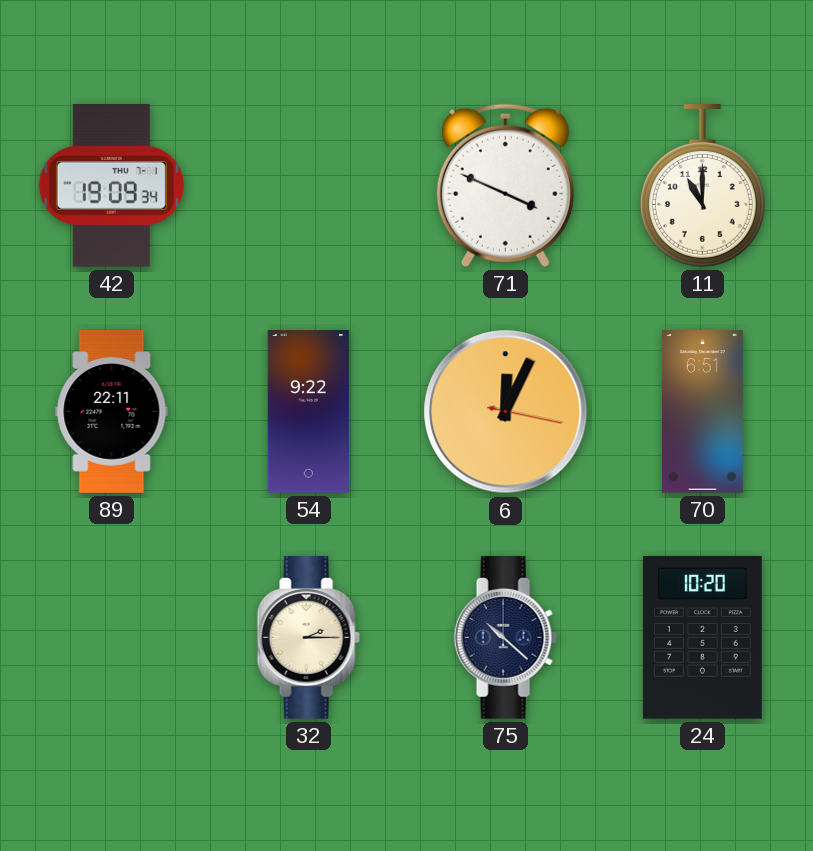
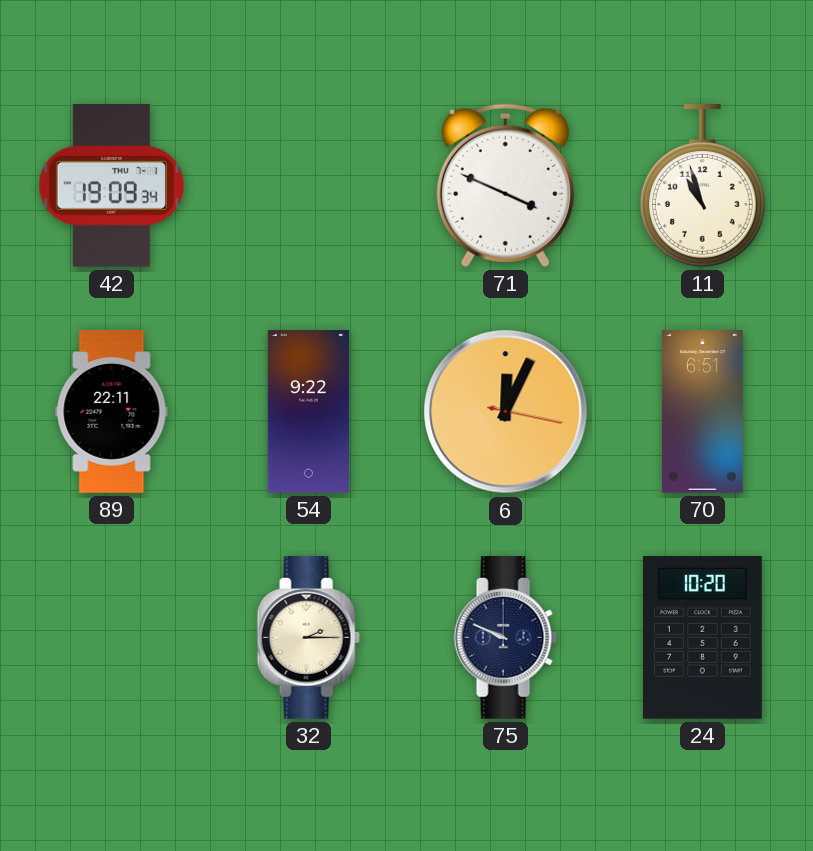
11: 11:00 -> 10:57 (702, 186)
75: 10:22 -> 9:49 (505, 638)
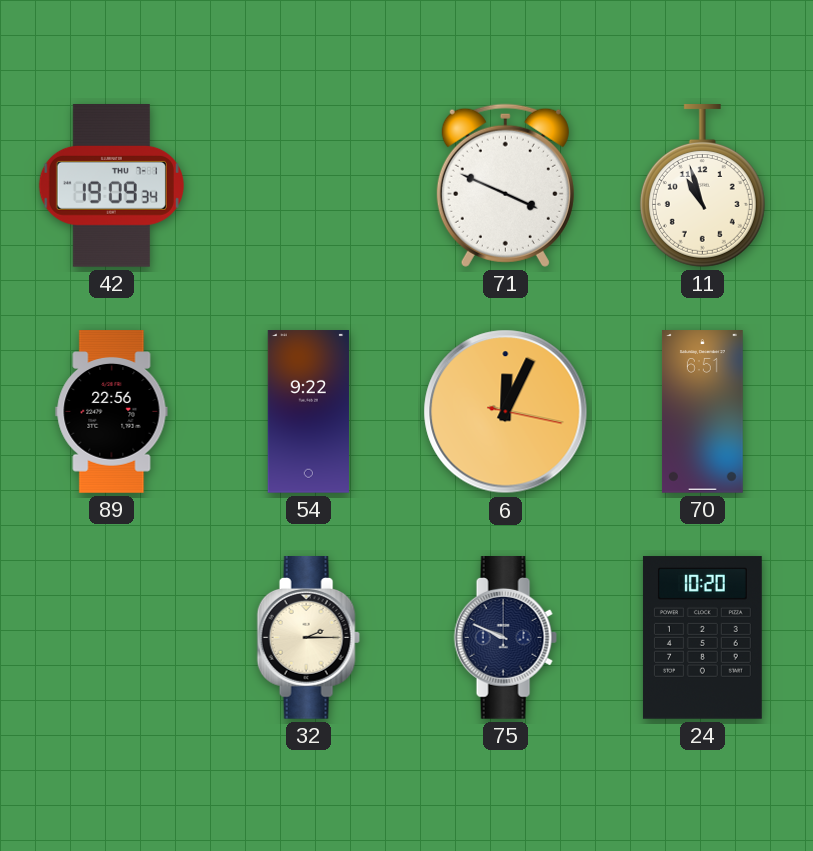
89: 22:11 -> 22:56 (112, 412)
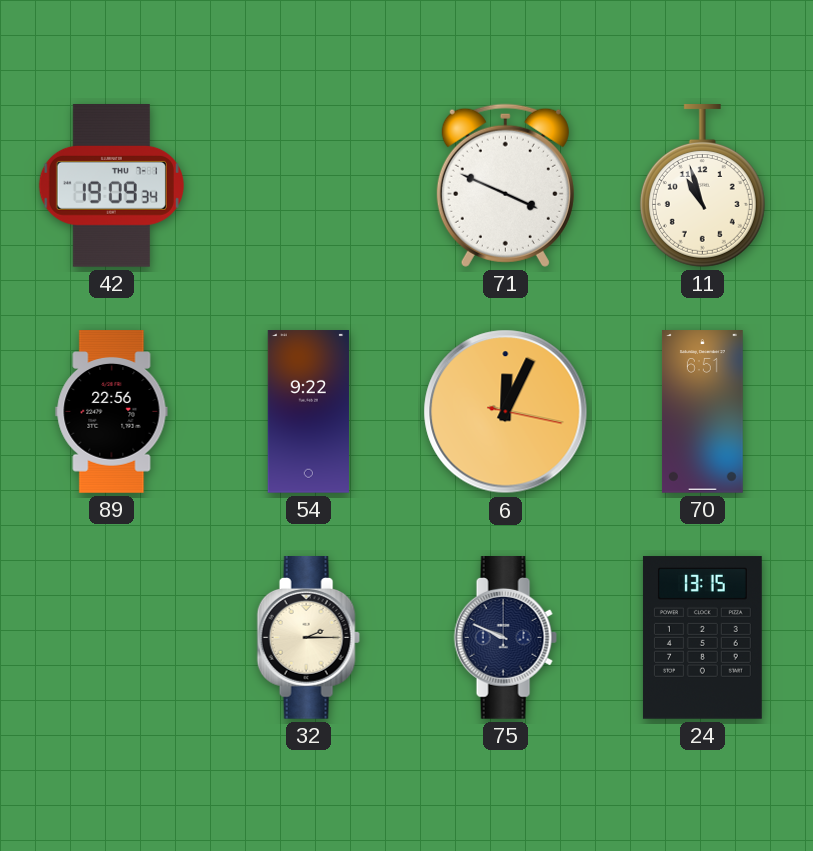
24: 10:20 -> 13:15 (702, 638)
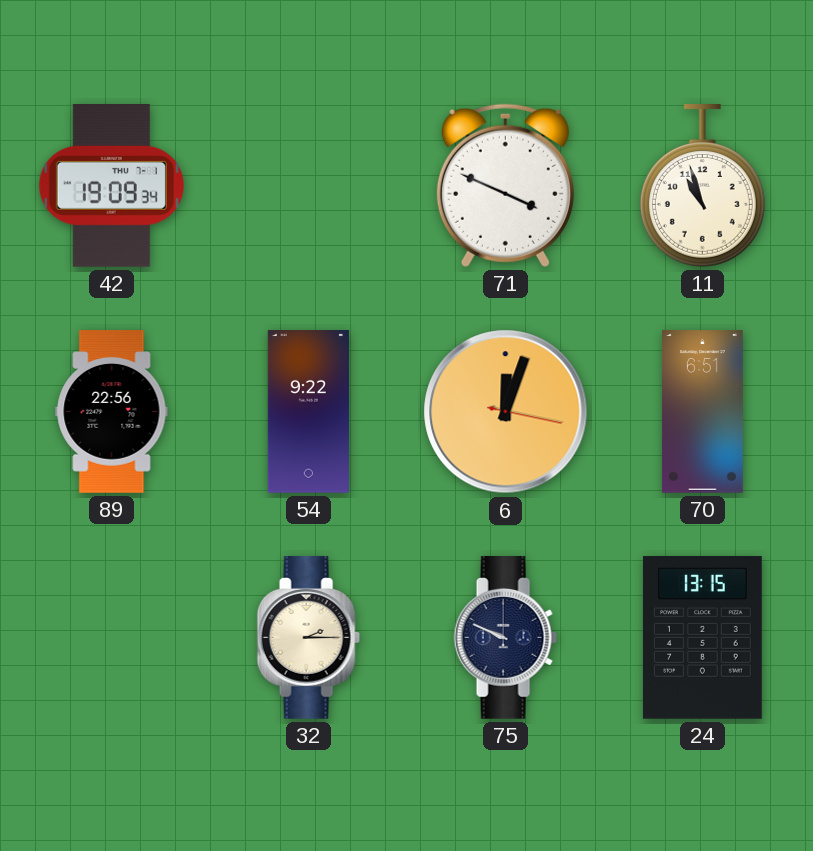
6: 12:04 -> 12:03 (506, 412)
